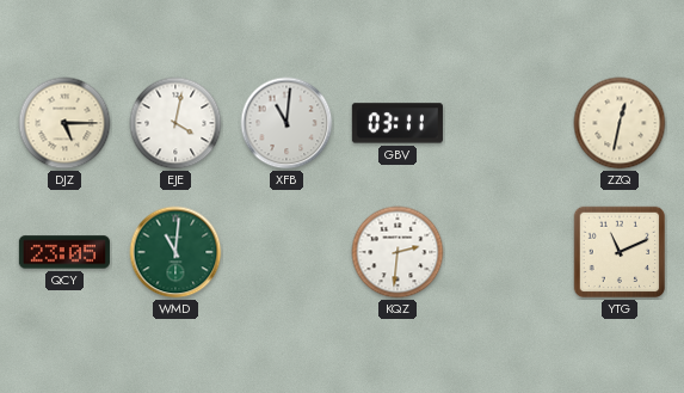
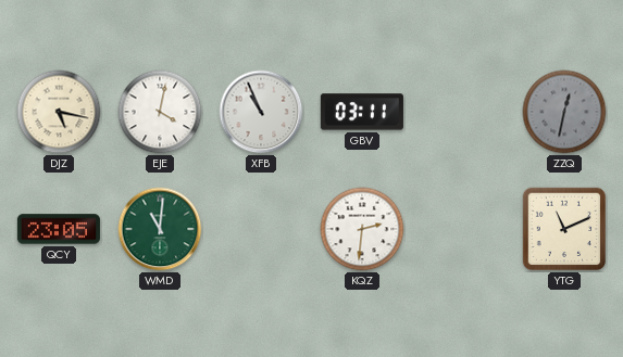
DJZ: 5:15 -> 5:17 (59, 112)
XFB: 11:01 -> 10:56 (261, 112)
ZZQ dial: cream -> grey (564, 112)
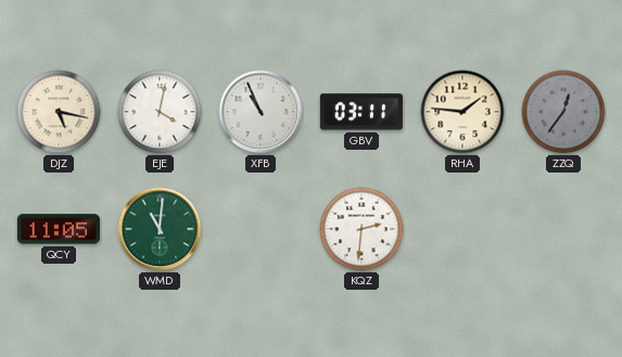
RHA: none -> 1:46 (462, 112)
ZZQ: 12:32 -> 12:36 (563, 112)
QCY: 23:05 -> 11:05 (59, 229)
YTG: 11:11 -> none (564, 229)
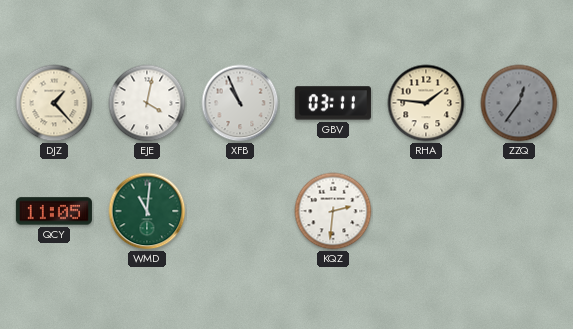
DJZ: 5:17 -> 1:23 (54, 103)
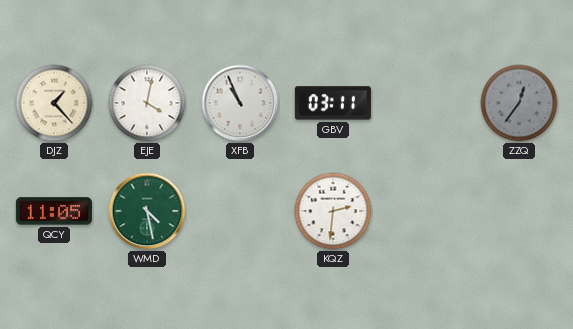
RHA: 1:46 -> none (426, 103)
WMD: 11:01 -> 4:28 (147, 211)
